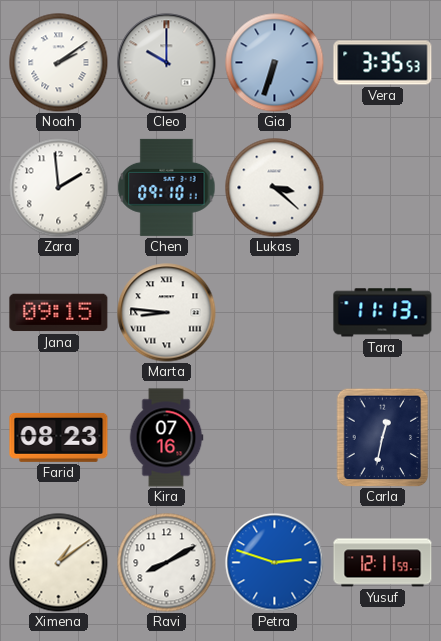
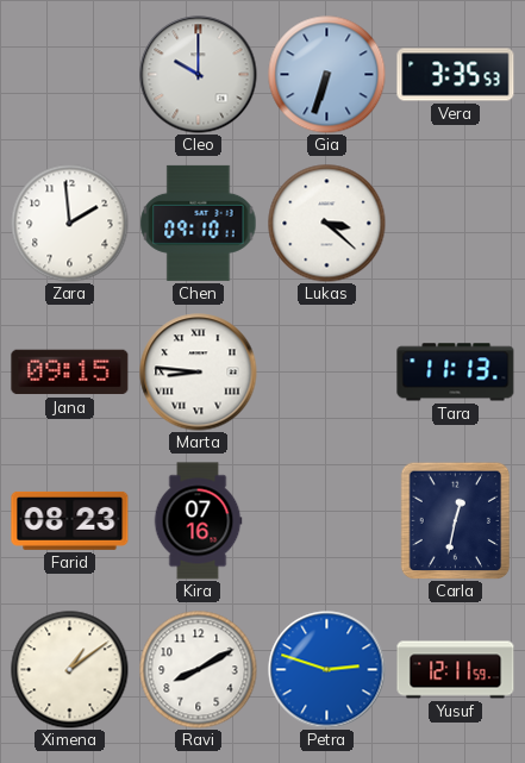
Noah: 2:09 -> none (59, 63)
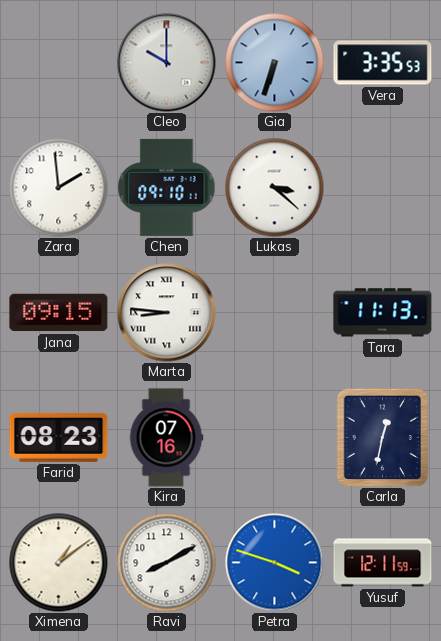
Petra: 2:48 -> 3:48 (275, 563)
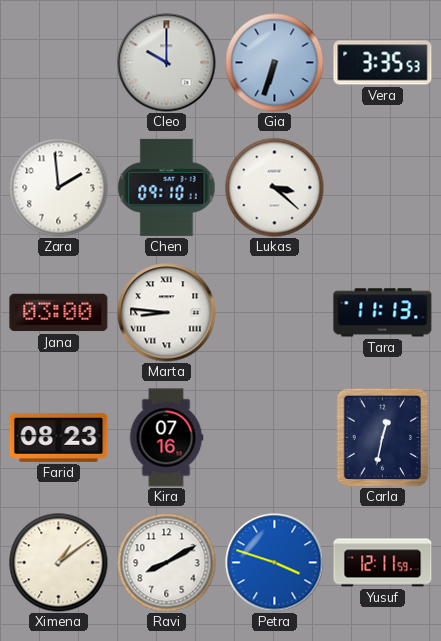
Jana: 09:15 -> 03:00 (59, 313)
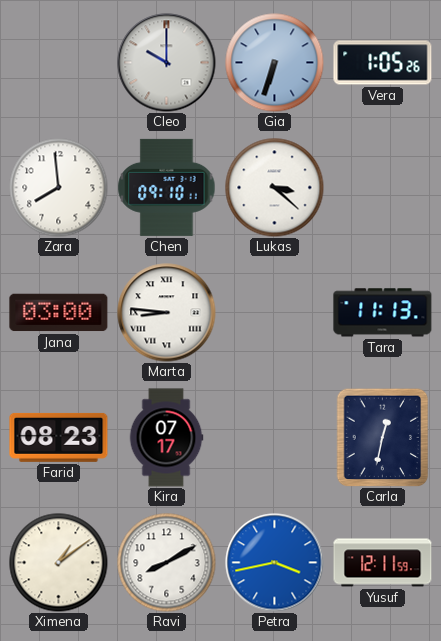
Vera: 3:35 -> 1:05 (383, 63)
Zara: 1:59 -> 7:59 (59, 188)
Kira: 07:16 -> 07:17 (166, 438)
Petra: 3:48 -> 3:43 (275, 563)
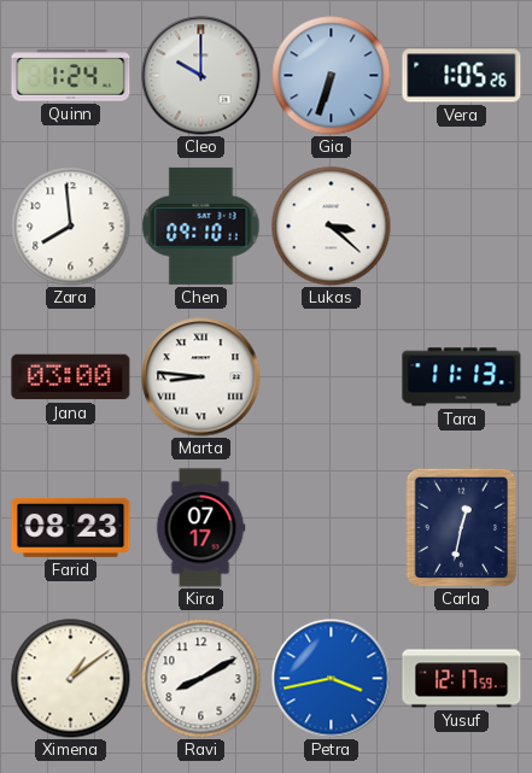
Quinn: none -> 1:24 (71, 76)
Yusuf: 12:11 -> 12:17 (462, 679)
